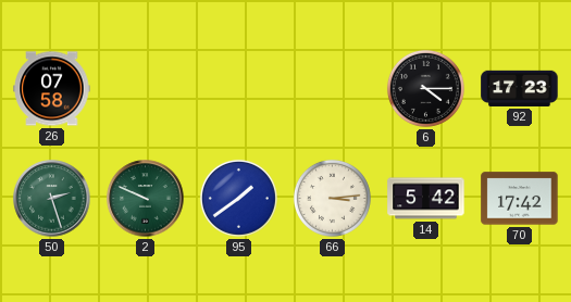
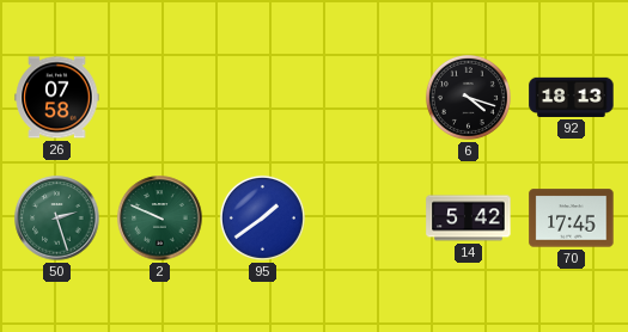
6: 4:15 -> 4:18 (468, 97)
92: 17:23 -> 18:13 (572, 97)
66: 3:14 -> none (332, 198)
70: 17:42 -> 17:45 (572, 219)
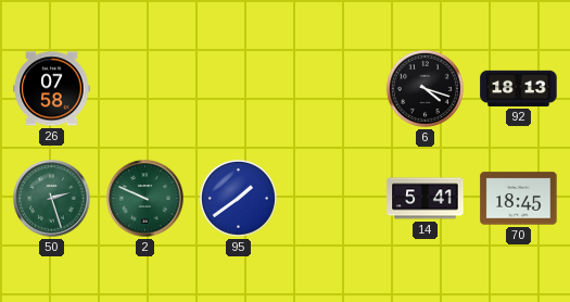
14: 5:42 -> 5:41 (426, 199)
70: 17:45 -> 18:45 (519, 199)
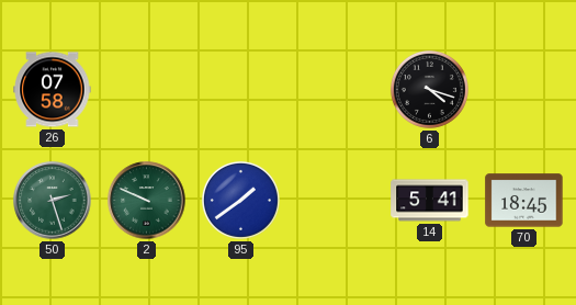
92: 18:13 -> none (519, 88)
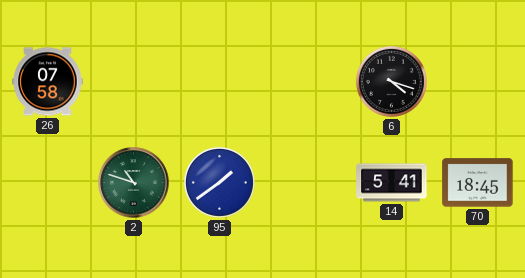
50: 2:27 -> none (53, 201)
2: 9:49 -> 10:48 (134, 183)
